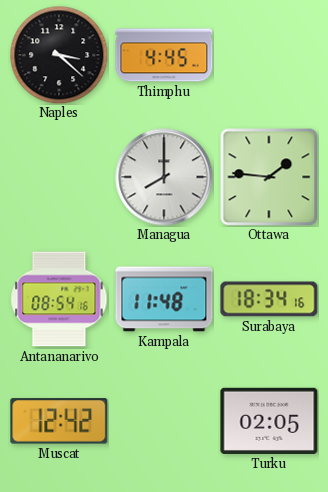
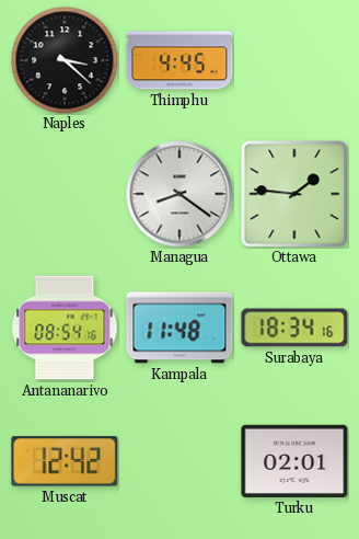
Managua: 8:00 -> 8:21 (179, 194)
Turku: 02:05 -> 02:01 (294, 461)
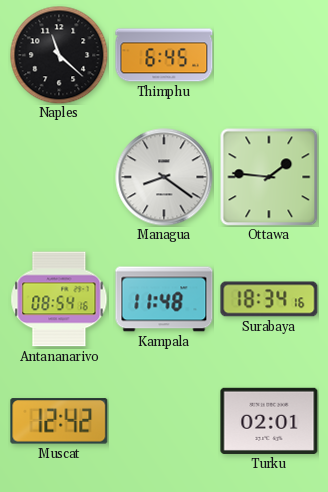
Naples: 3:22 -> 11:22 (59, 55)
Thimphu: 4:45 -> 6:45 (164, 55)
